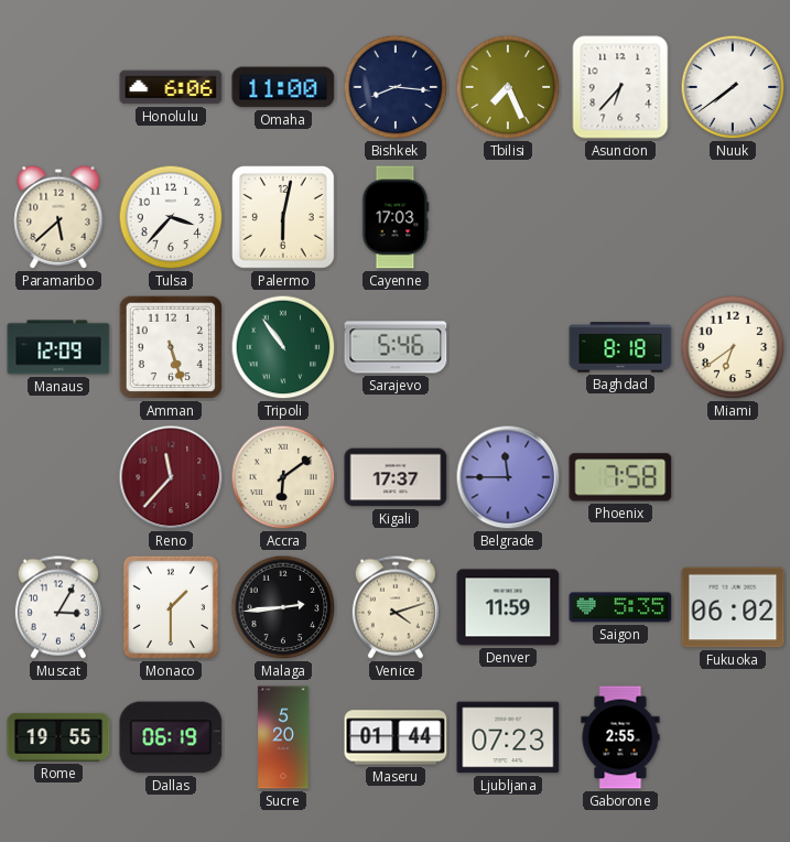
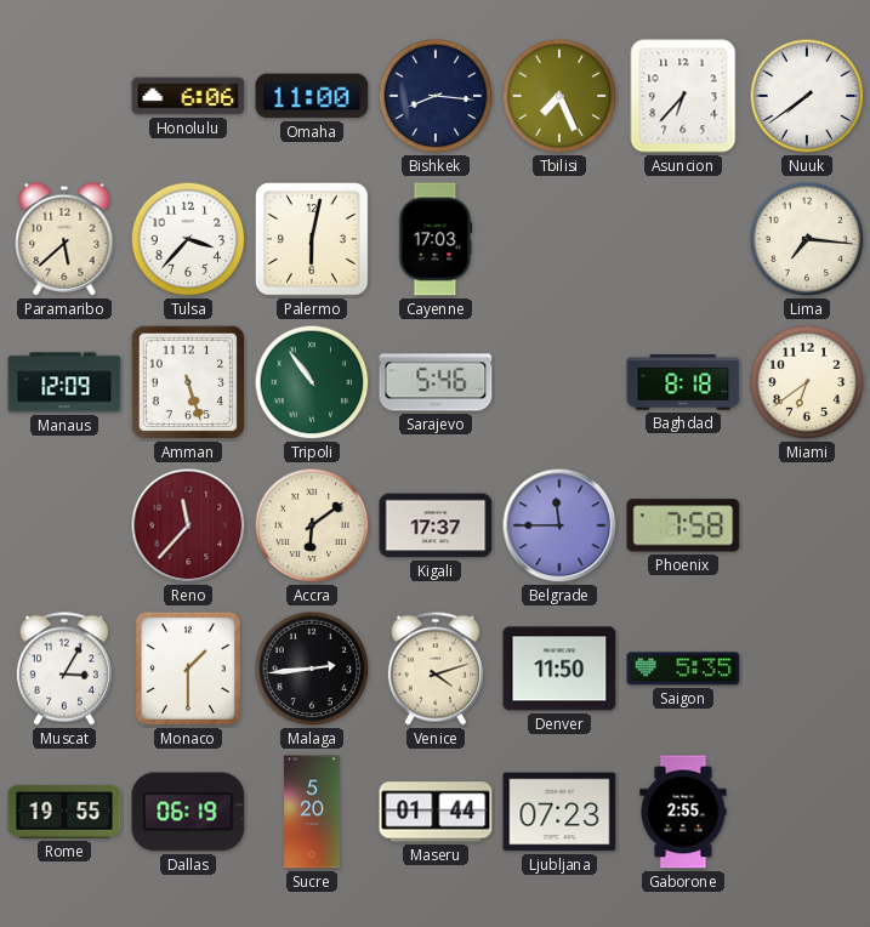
Lima: none -> 7:16 (807, 239)
Denver: 11:59 -> 11:50 (559, 669)
Fukuoka: 06:02 -> none (733, 607)
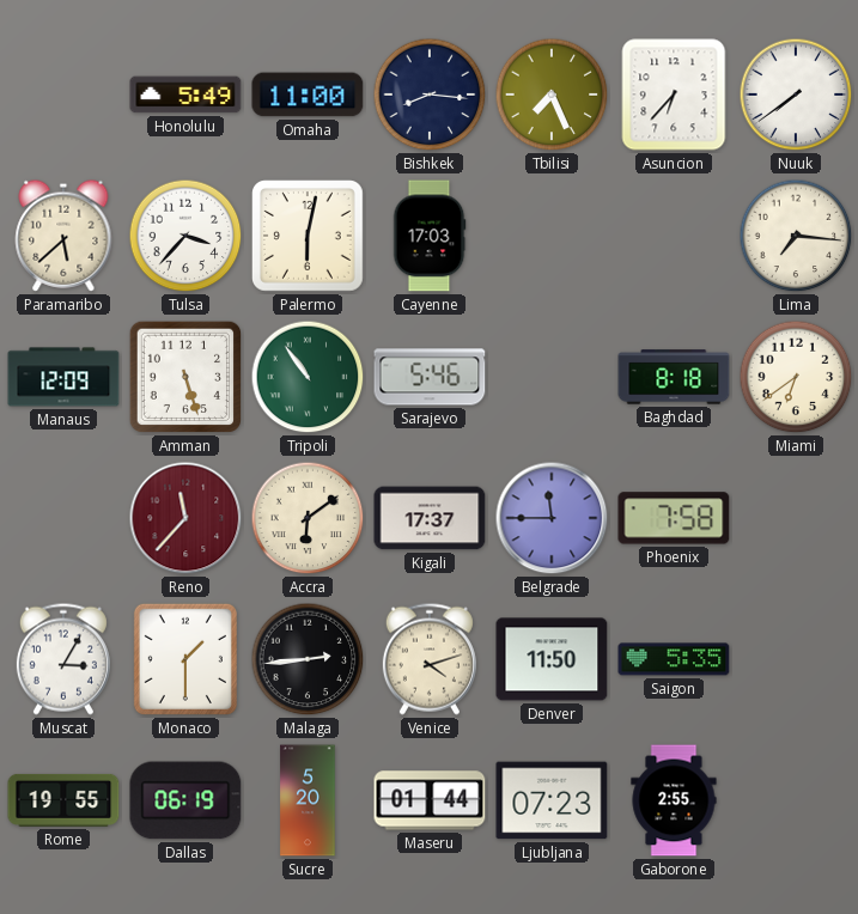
Honolulu: 6:06 -> 5:49 (185, 95)
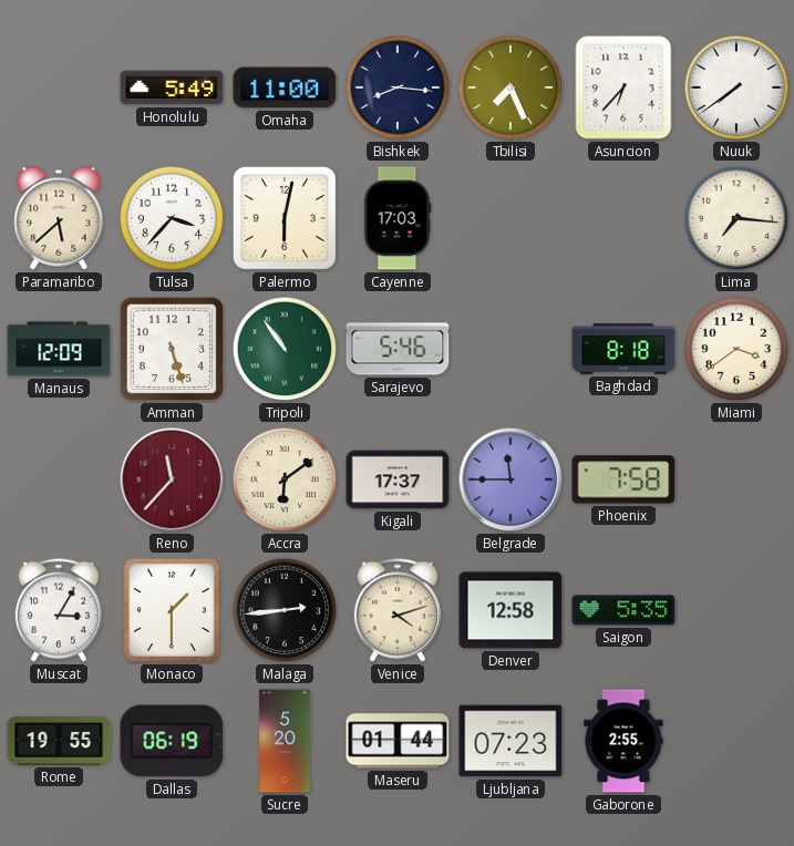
Miami: 6:39 -> 3:39 (736, 349)
Denver: 11:50 -> 12:58 (511, 610)
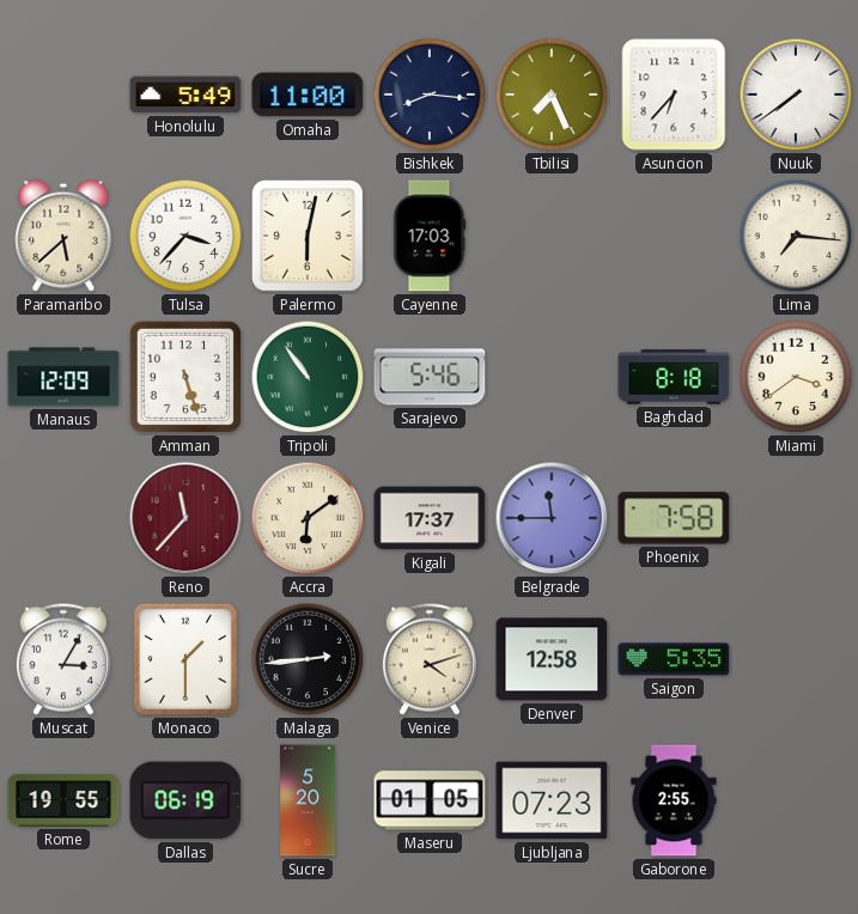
Maseru: 01:44 -> 01:05 (430, 800)
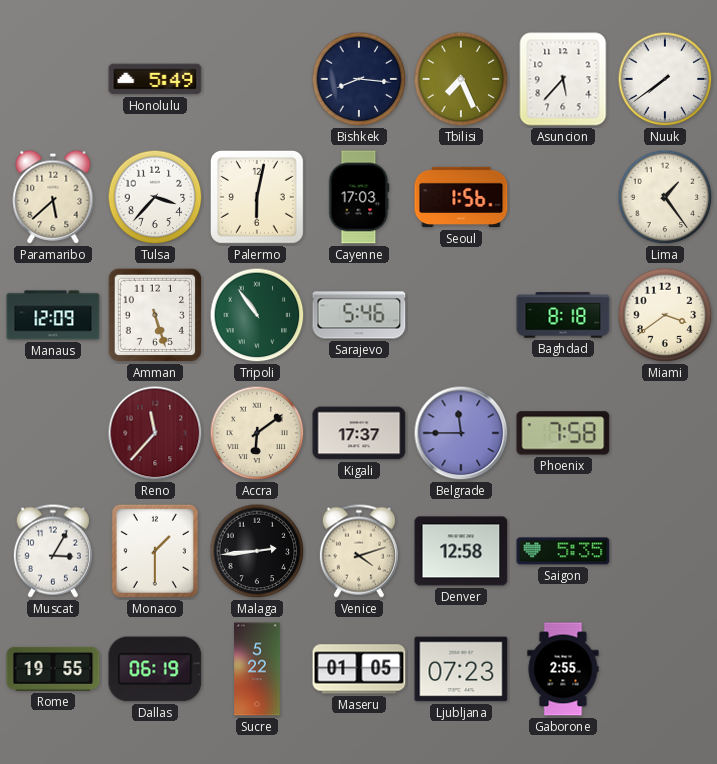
Omaha: 11:00 -> none (308, 95)
Asuncion: 6:37 -> 5:37 (563, 79)
Seoul: none -> 1:56 (461, 197)
Lima: 7:16 -> 1:24 (665, 197)
Sucre: 5:20 -> 5:22 (257, 669)
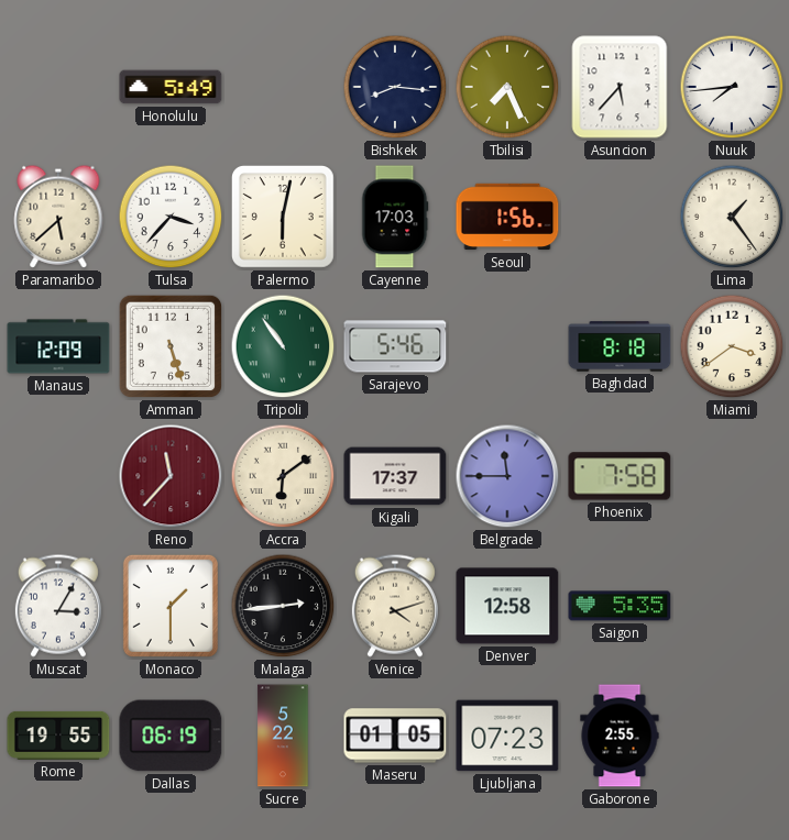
Nuuk: 7:39 -> 7:44 (732, 87)
